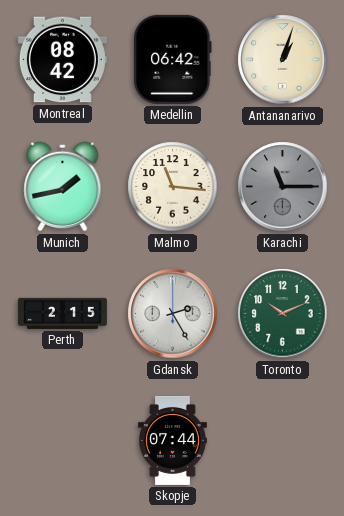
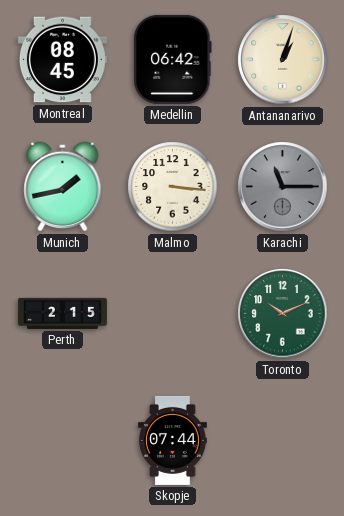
Montreal: 08:42 -> 08:45 (62, 60)
Malmo: 11:16 -> 3:16 (173, 187)
Gdansk: 2:25 -> none (173, 314)
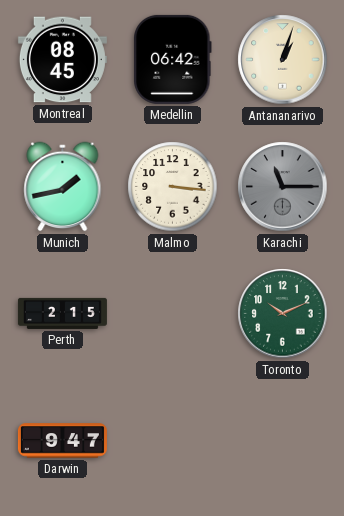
Darwin: none -> 9:47 (62, 441)
Skopje: 07:44 -> none (173, 440)
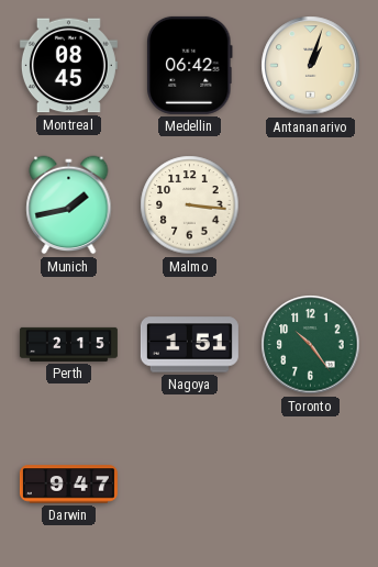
Karachi: 11:15 -> none (283, 187)
Nagoya: none -> 1:51 (189, 345)
Toronto: 10:11 -> 10:24 (311, 345)
